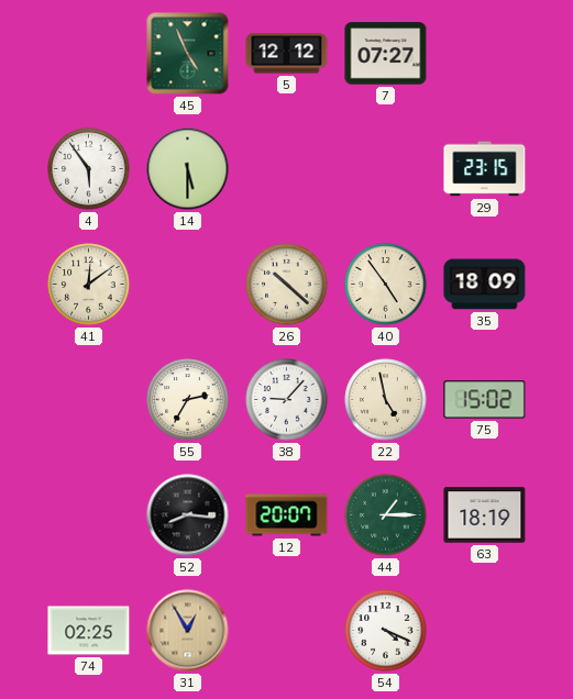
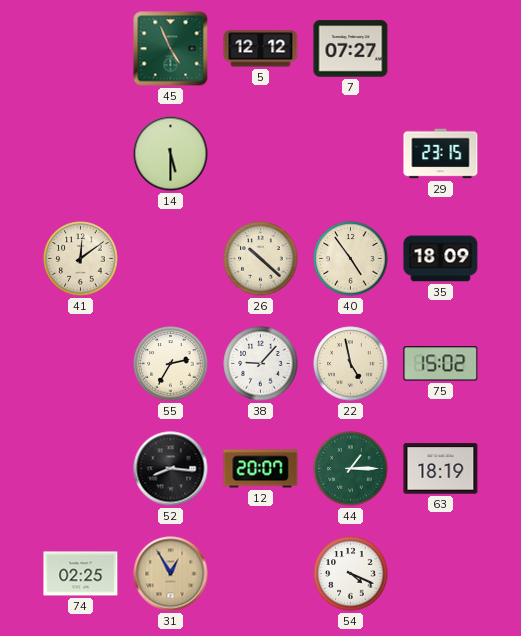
4: 5:54 -> none (89, 169)
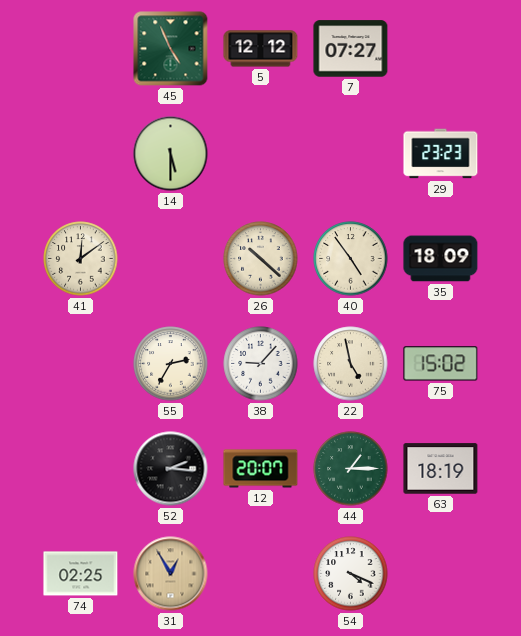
29: 23:15 -> 23:23 (441, 154)
52: 8:16 -> 2:16 (171, 469)
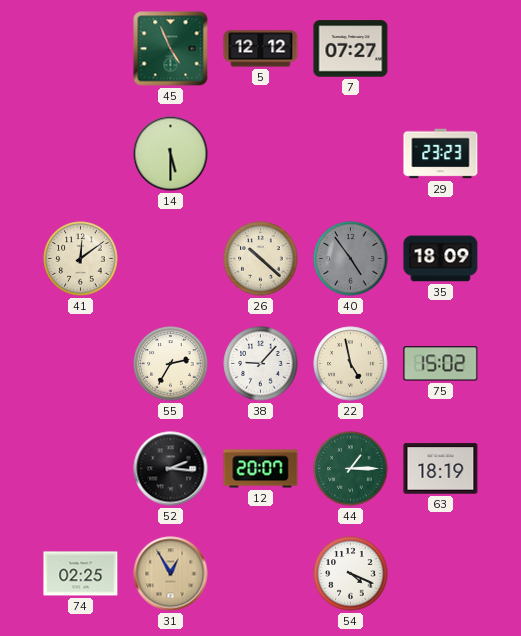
40 dial: cream -> grey (351, 259)
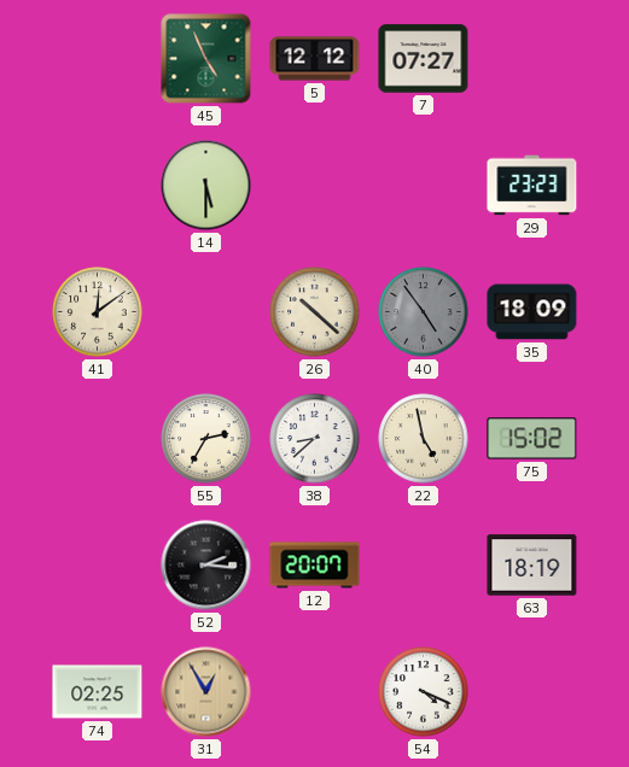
38: 9:07 -> 8:38 (315, 439)
44: 1:15 -> none (351, 469)
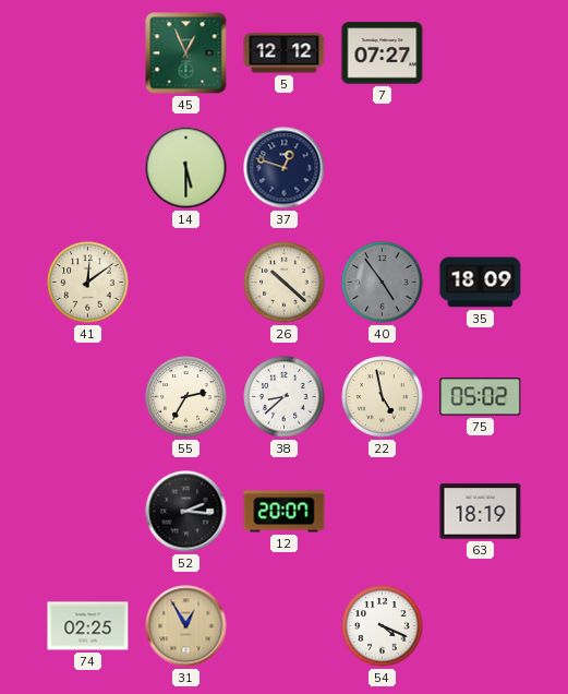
45: 4:56 -> 12:56 (186, 53)
37: none -> 12:48 (285, 168)
29: 23:23 -> none (532, 186)
75: 15:02 -> 05:02 (481, 397)
